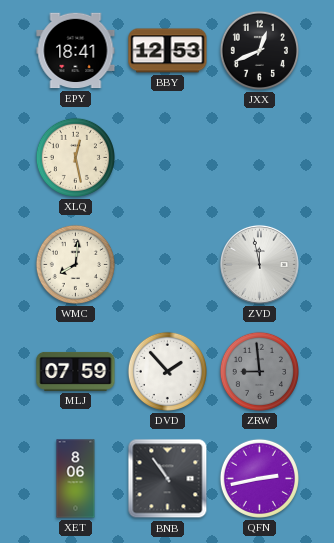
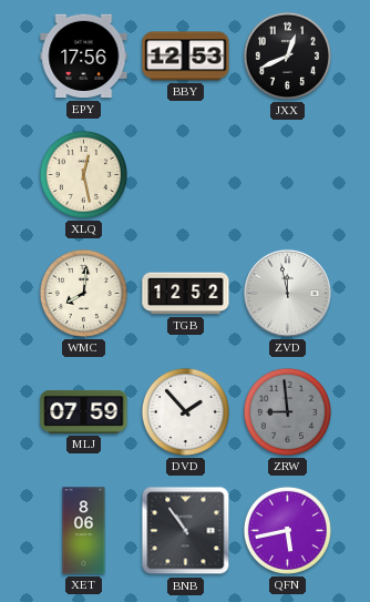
EPY: 18:41 -> 17:56 (84, 57)
TGB: none -> 12:52 (186, 294)
QFN: 2:43 -> 5:43 (287, 530)
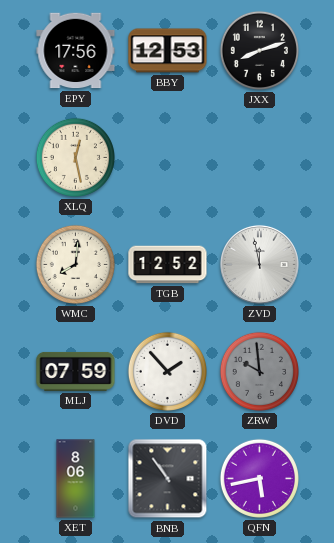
JXX: 12:41 -> 8:12 (259, 50)
ZRW: 8:59 -> 9:59 (259, 371)
